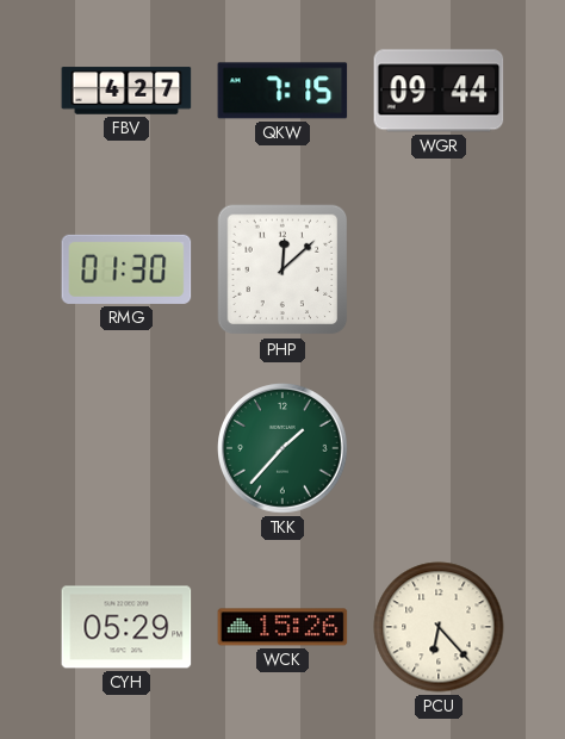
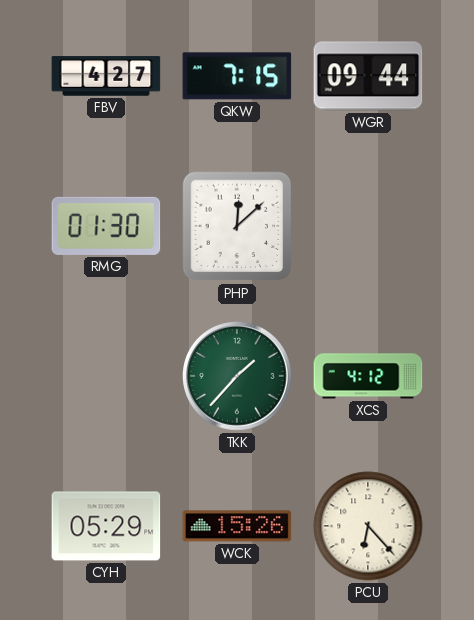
XCS: none -> 4:12 (368, 376)
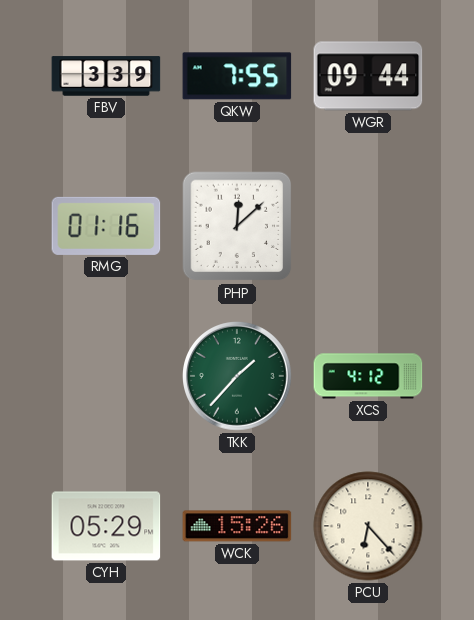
FBV: 4:27 -> 3:39 (106, 76)
QKW: 7:15 -> 7:55 (237, 76)
RMG: 01:30 -> 01:16 (106, 226)
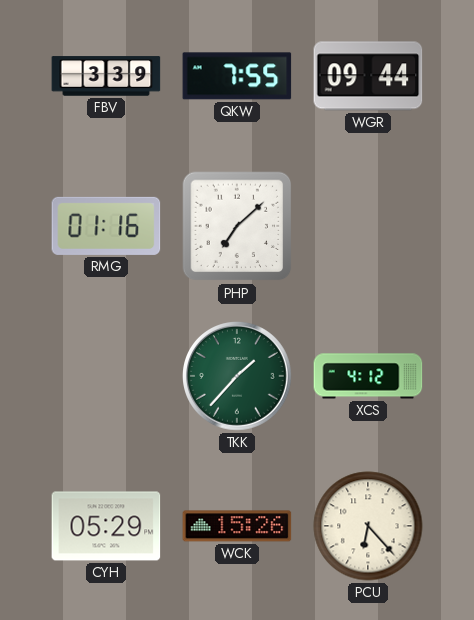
PHP: 12:08 -> 7:08 (237, 226)
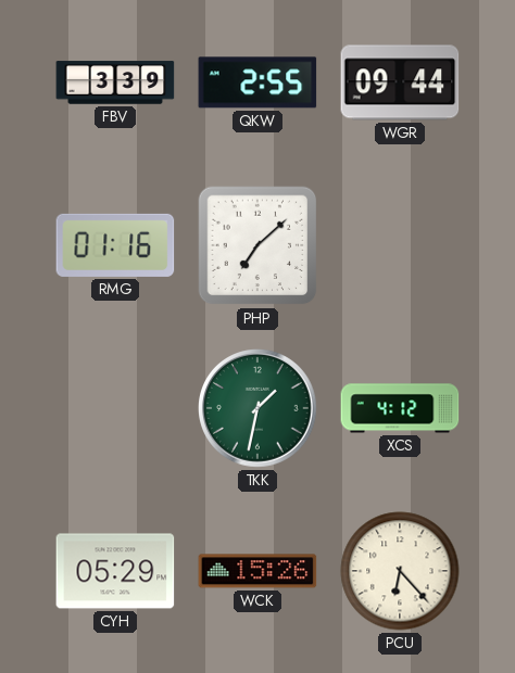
QKW: 7:55 -> 2:55 (257, 82)
TKK: 1:37 -> 1:32 (257, 408)
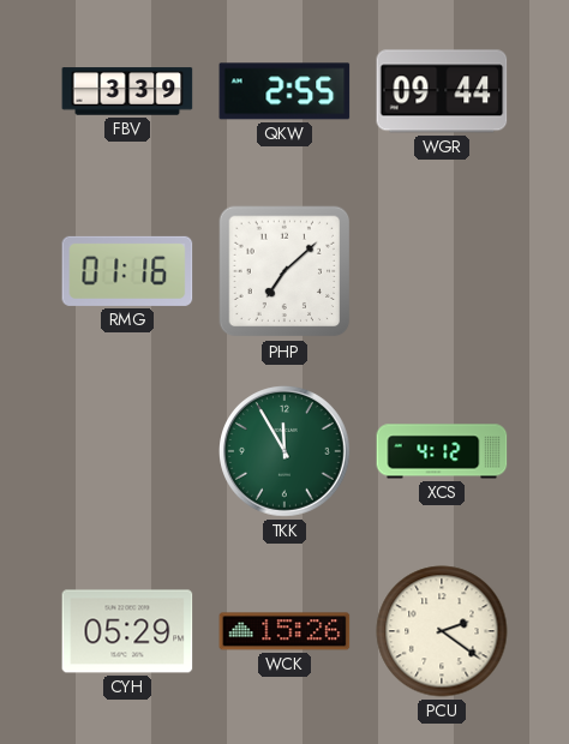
TKK: 1:32 -> 11:55 (284, 451)
PCU: 6:23 -> 2:21 (442, 631)
